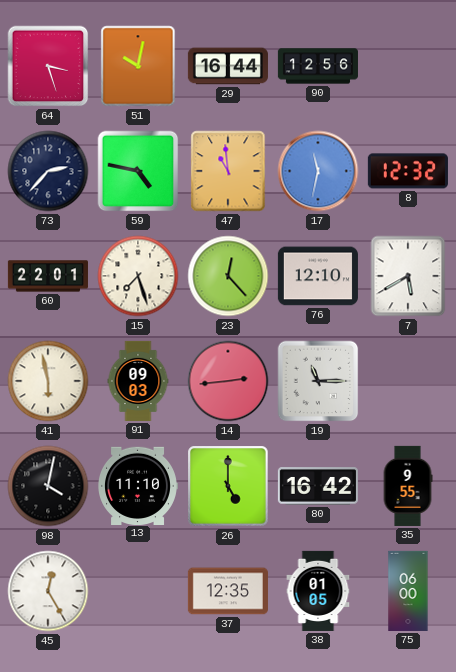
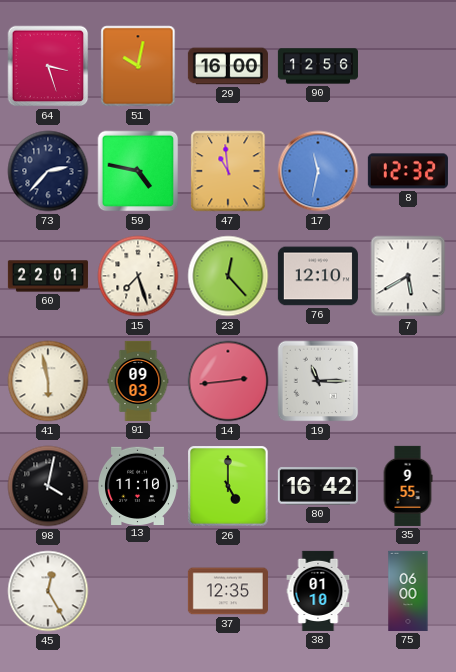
29: 16:44 -> 16:00 (228, 66)
38: 01:05 -> 01:10 (318, 591)
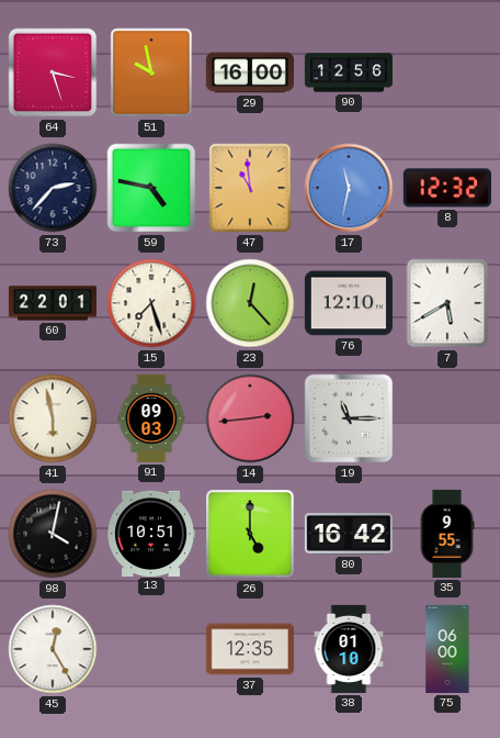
51: 10:02 -> 9:58 (151, 72)
13: 11:10 -> 10:51 (151, 533)
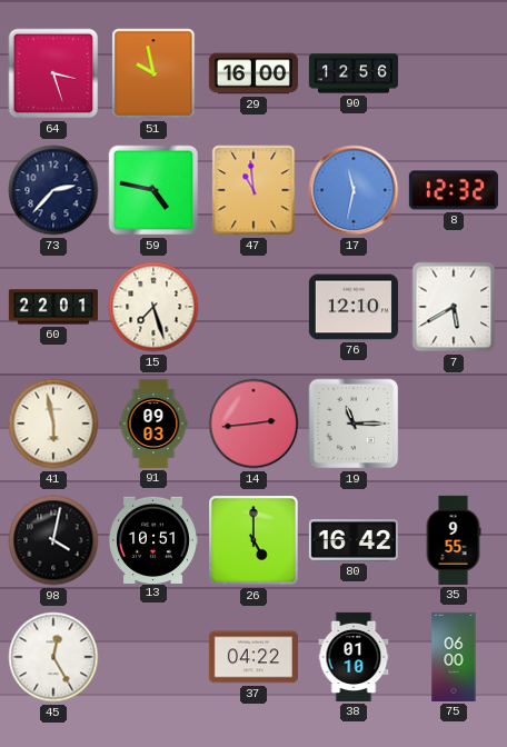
23: 12:23 -> none (250, 303)
37: 12:35 -> 04:22 (254, 657)
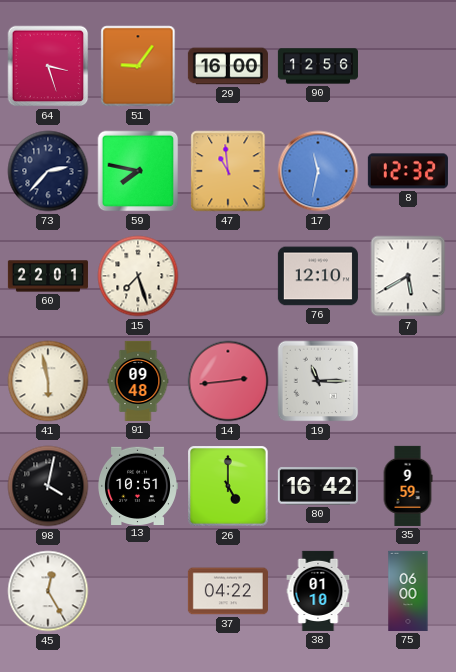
51: 9:58 -> 9:06 (138, 66)
59: 4:47 -> 7:47 (138, 171)
91: 09:03 -> 09:48 (138, 381)
35: 9:55 -> 9:59 (408, 486)
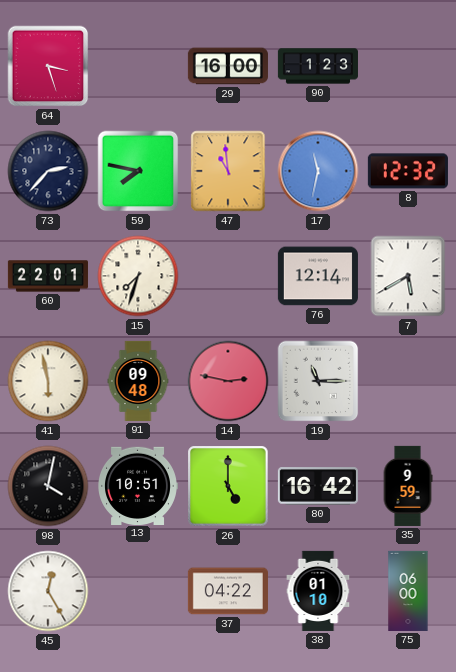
51: 9:06 -> none (138, 66)
90: 12:56 -> 1:23 (318, 66)
15: 7:27 -> 7:33 (138, 276)
76: 12:10 -> 12:14 (318, 276)
14: 2:44 -> 2:47 (228, 381)
